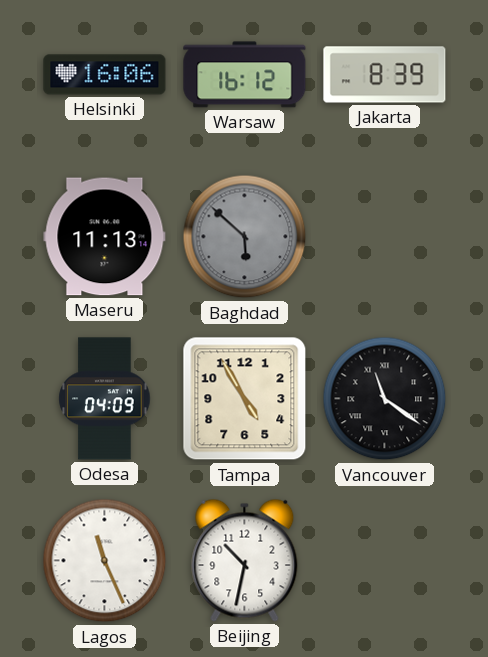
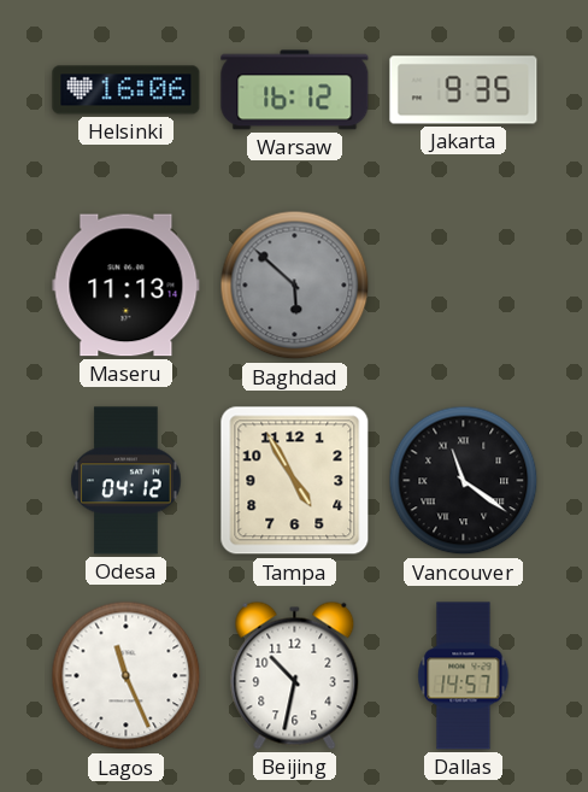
Jakarta: 8:39 -> 9:35 (464, 90)
Odesa: 04:09 -> 04:12 (127, 481)
Dallas: none -> 14:57 (464, 676)
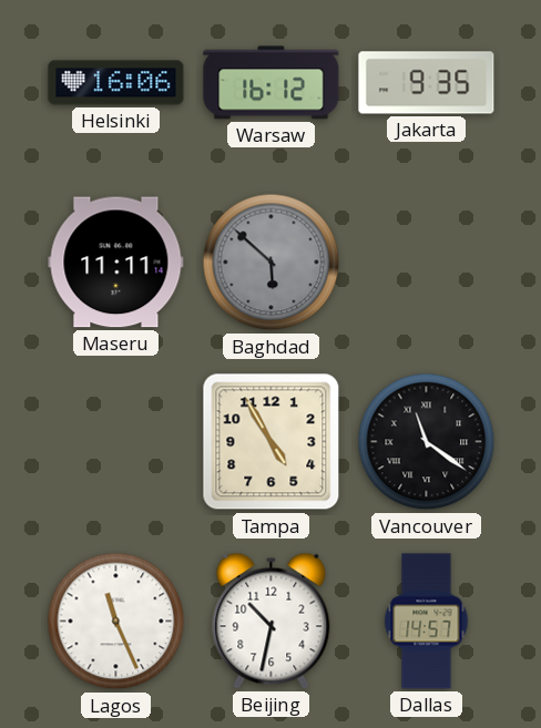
Maseru: 11:13 -> 11:11 (116, 263)
Odesa: 04:12 -> none (127, 481)
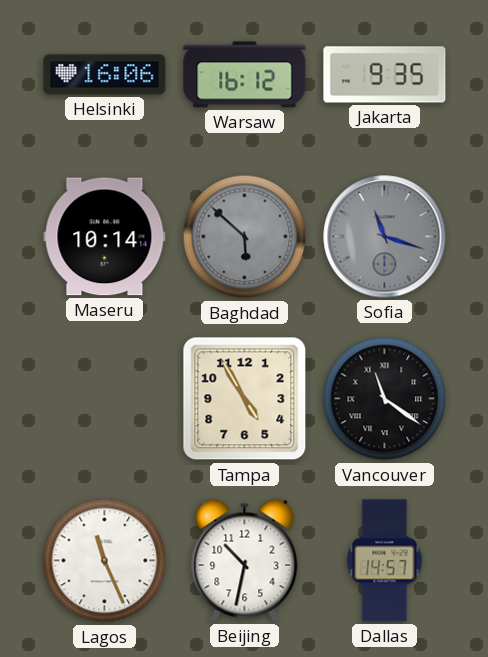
Maseru: 11:11 -> 10:14 (105, 237)
Sofia: none -> 11:18 (385, 237)
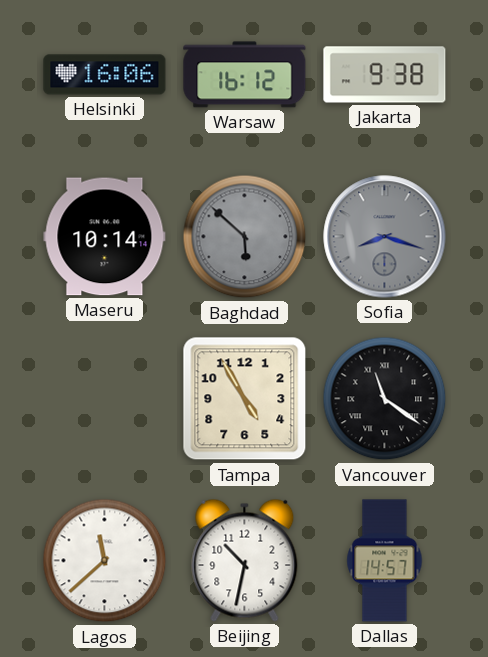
Jakarta: 9:35 -> 9:38 (385, 75)
Sofia: 11:18 -> 8:18 (385, 237)
Lagos: 11:26 -> 11:38 (105, 561)
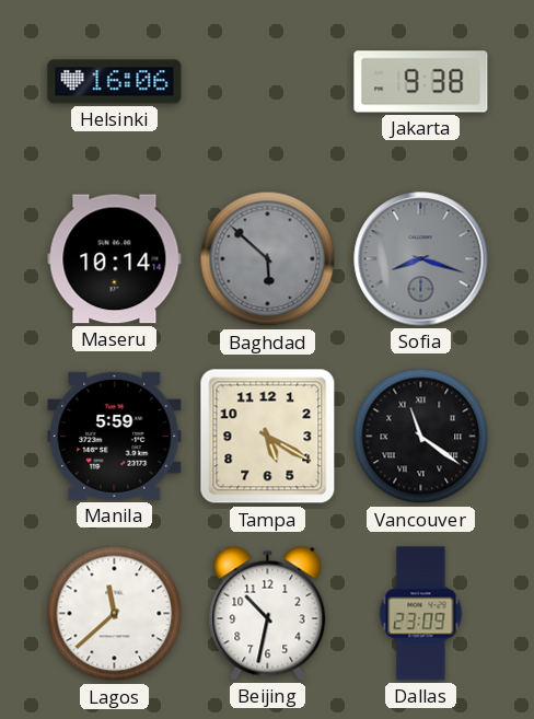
Warsaw: 16:12 -> none (245, 75)
Manila: none -> 5:59 (115, 436)
Tampa: 4:55 -> 5:20 (268, 437)
Dallas: 14:57 -> 23:09 (421, 614)
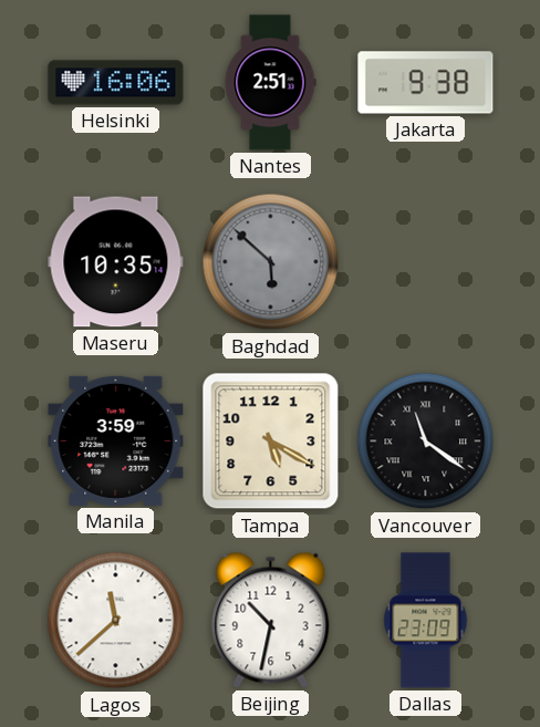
Nantes: none -> 2:51 (270, 83)
Maseru: 10:14 -> 10:35 (116, 262)
Sofia: 8:18 -> none (421, 259)
Manila: 5:59 -> 3:59 (116, 440)
